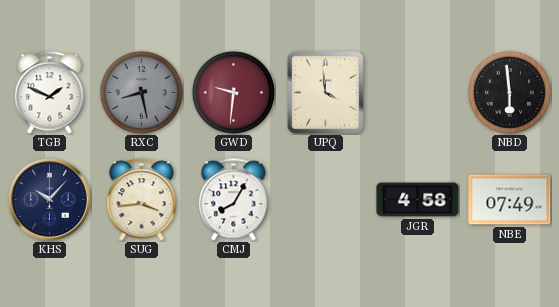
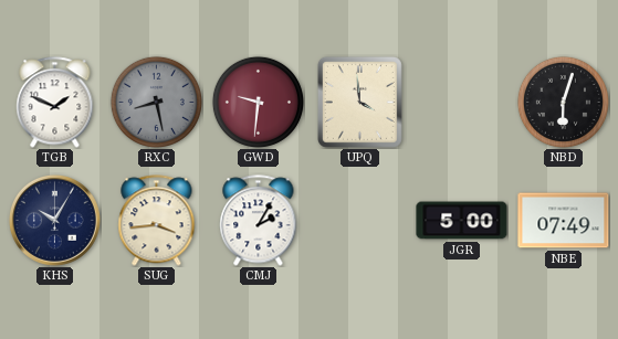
NBD: 5:59 -> 6:03 (563, 102)
KHS: 10:07 -> 10:05 (54, 220)
CMJ: 8:05 -> 2:05 (259, 221)
JGR: 4:58 -> 5:00 (462, 221)
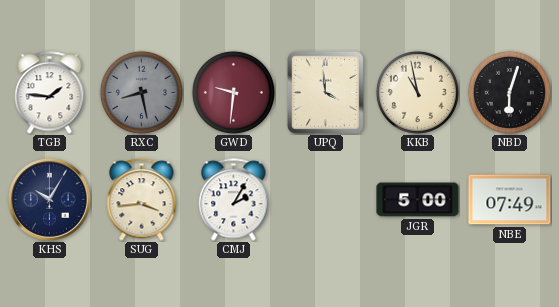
TGB: 1:49 -> 1:46 (50, 93)
KKB: none -> 10:58 (417, 92)
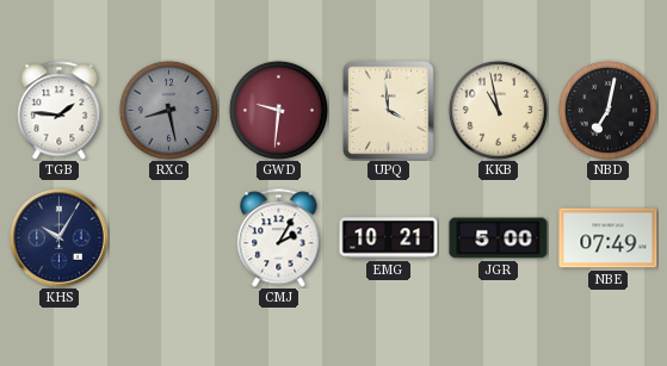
NBD: 6:03 -> 7:02 (607, 110)
SUG: 3:44 -> none (142, 200)
EMG: none -> 10:21 (389, 238)
